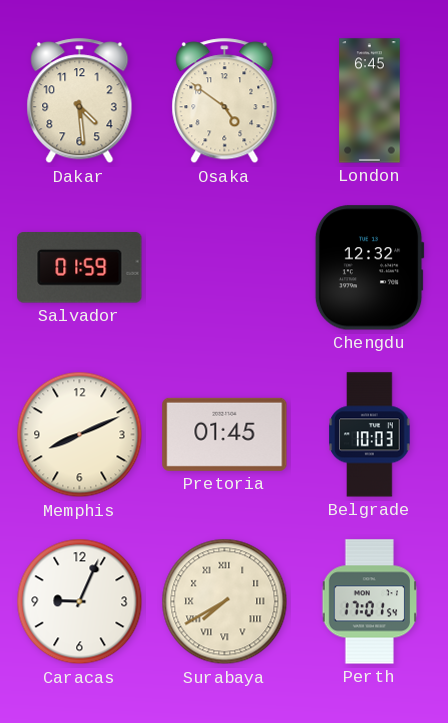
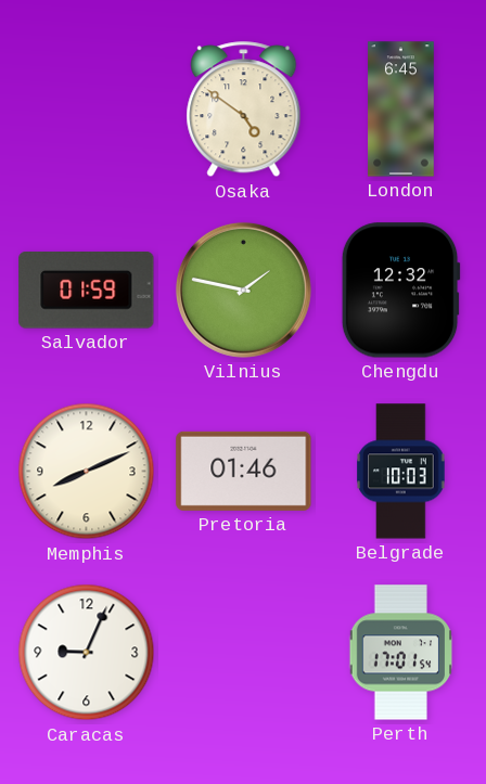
Dakar: 4:29 -> none (80, 101)
Vilnius: none -> 1:47 (243, 290)
Pretoria: 01:45 -> 01:46 (244, 471)
Surabaya: 7:40 -> none (225, 602)
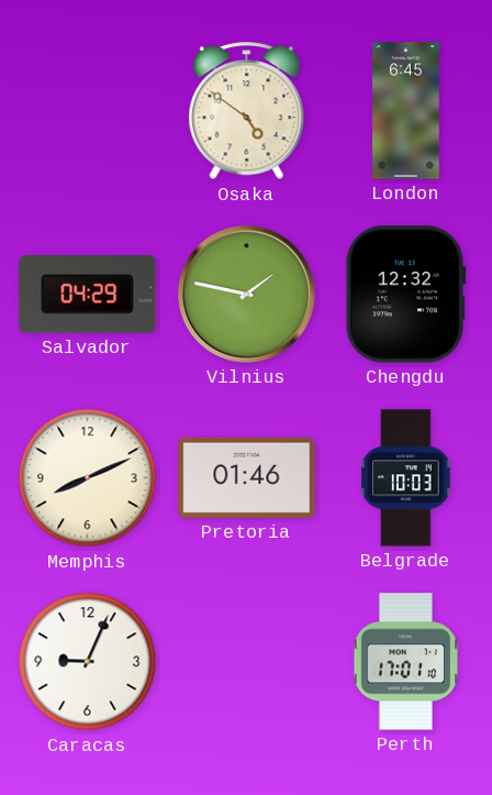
Salvador: 01:59 -> 04:29 (88, 295)
Perth: 17:01:54 -> 17:01:10 (406, 662)
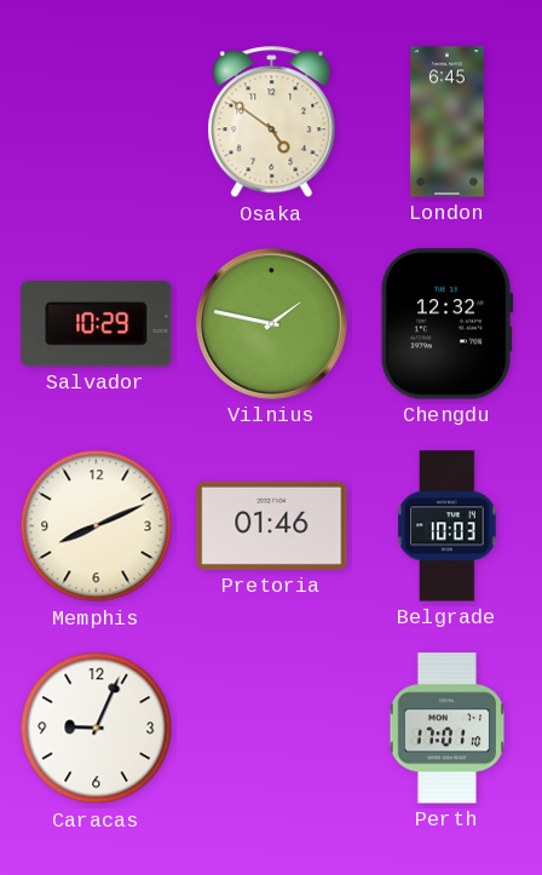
Salvador: 04:29 -> 10:29 (97, 324)
